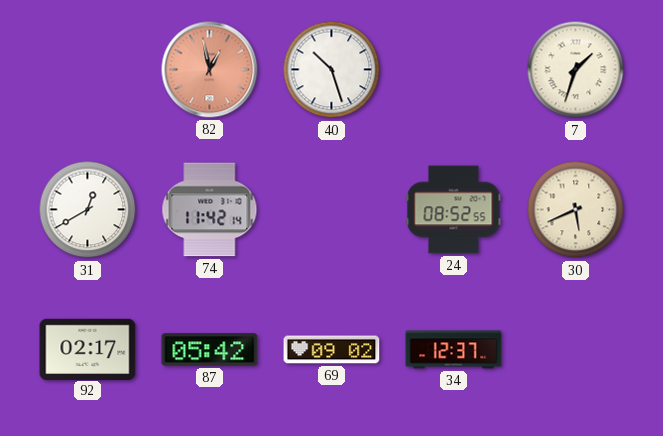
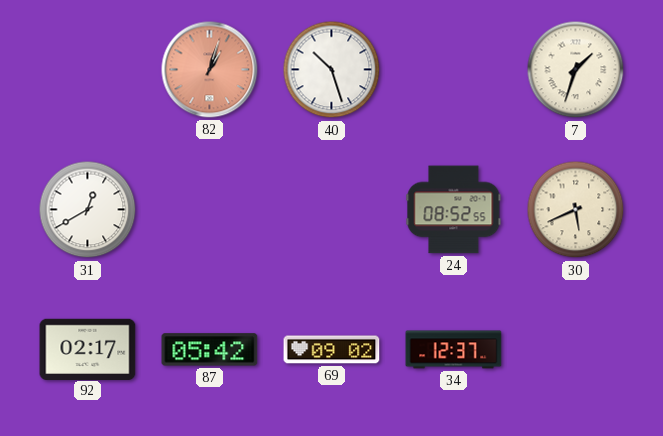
82: 12:58 -> 1:03 (210, 70)
74: 11:42 -> none (210, 210)
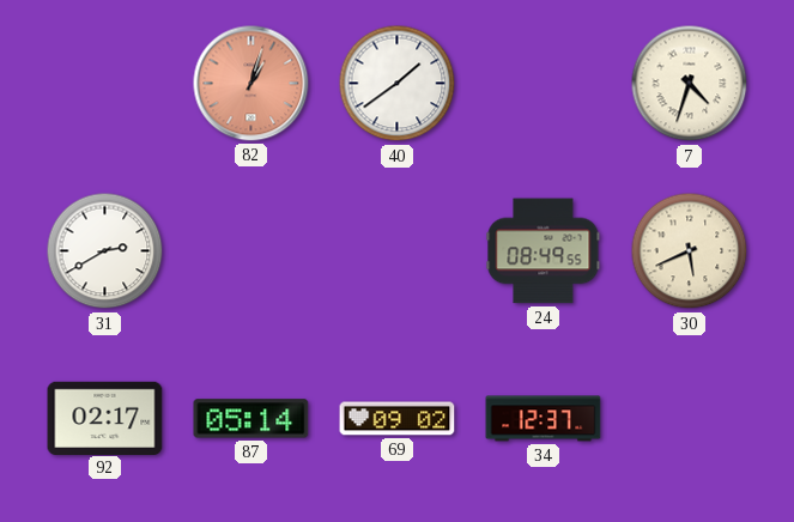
40: 10:27 -> 1:39 (398, 84)
7: 1:33 -> 4:33 (690, 84)
31: 12:40 -> 2:40 (105, 251)
24: 08:52 -> 08:49 (544, 251)
87: 05:42 -> 05:14 (251, 419)
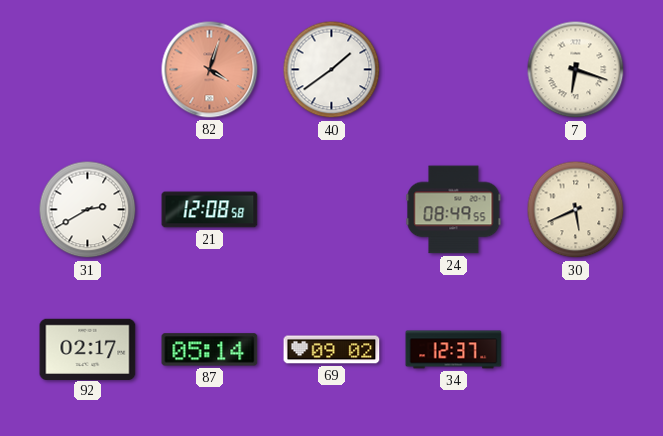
82: 1:03 -> 4:03 (210, 70)
7: 4:33 -> 6:18 (576, 70)
21: none -> 12:08 (210, 210)
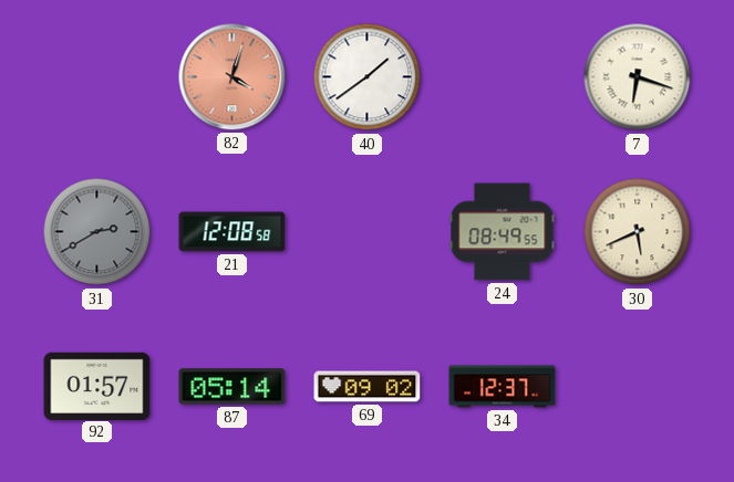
31 dial: white -> grey (97, 232)
92: 02:17 -> 01:57 (97, 386)
